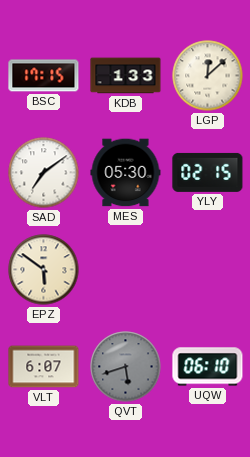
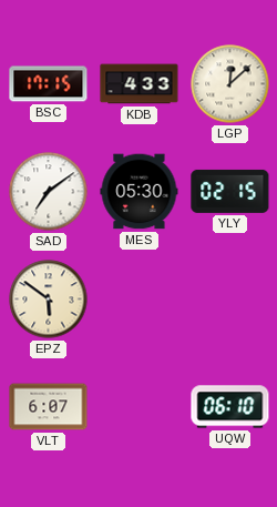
KDB: 1:33 -> 4:33 (140, 84)
QVT: 5:42 -> none (126, 367)
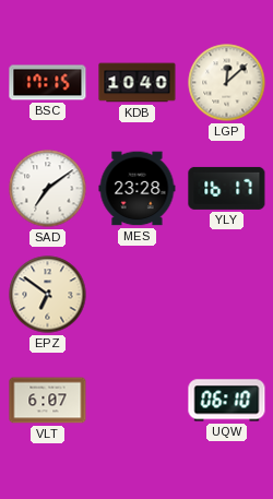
KDB: 4:33 -> 10:40 (138, 83)
MES: 05:30 -> 23:28 (138, 189)
YLY: 02:15 -> 16:17 (227, 188)
EPZ: 5:51 -> 6:51 (48, 295)
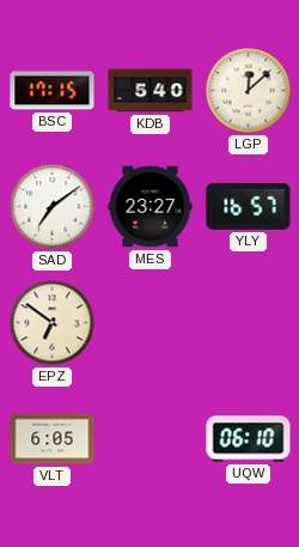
KDB: 10:40 -> 5:40 (151, 91)
MES: 23:28 -> 23:27 (151, 207)
YLY: 16:17 -> 16:57 (249, 206)
VLT: 6:07 -> 6:05 (53, 439)
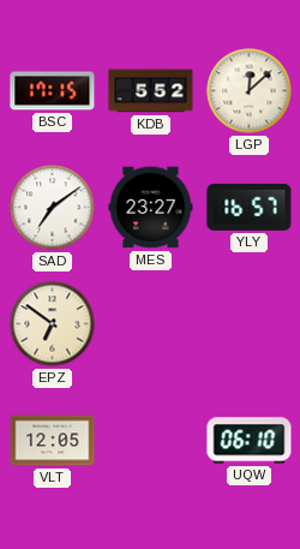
KDB: 5:40 -> 5:52 (151, 91)
VLT: 6:05 -> 12:05 (53, 441)
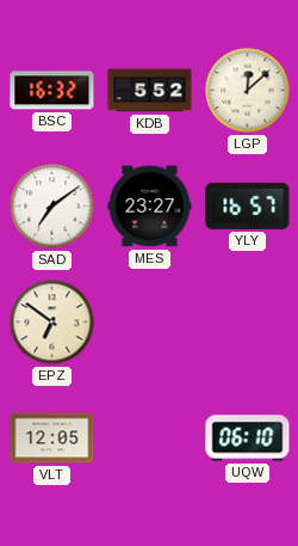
BSC: 17:15 -> 16:32 (52, 91)
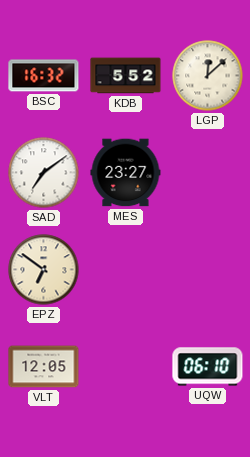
YLY: 16:57 -> none (248, 205)
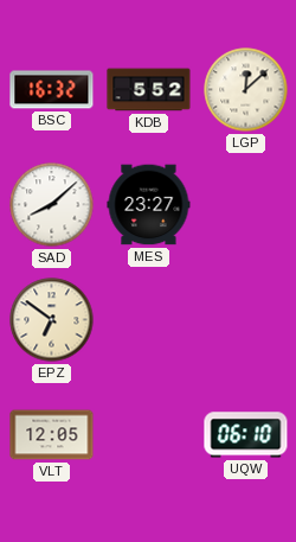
SAD: 7:09 -> 8:08 (52, 205)
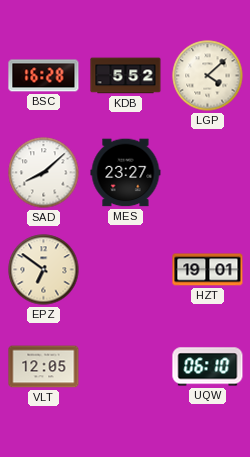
BSC: 16:32 -> 16:28 (44, 76)
LGP: 12:08 -> 4:08 (208, 76)
HZT: none -> 19:01 (208, 270)
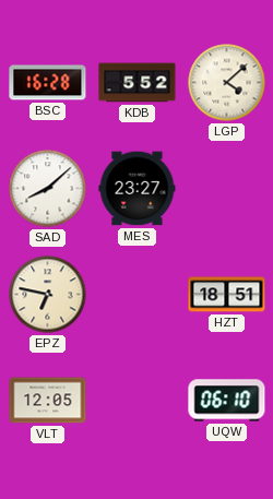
EPZ: 6:51 -> 6:47 (48, 295)
HZT: 19:01 -> 18:51 (227, 295)
